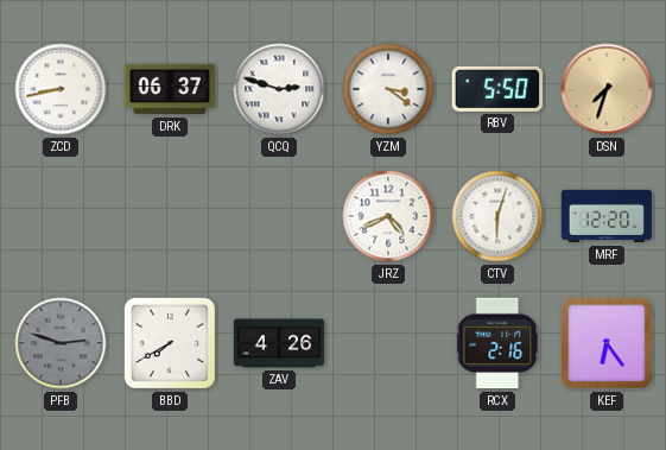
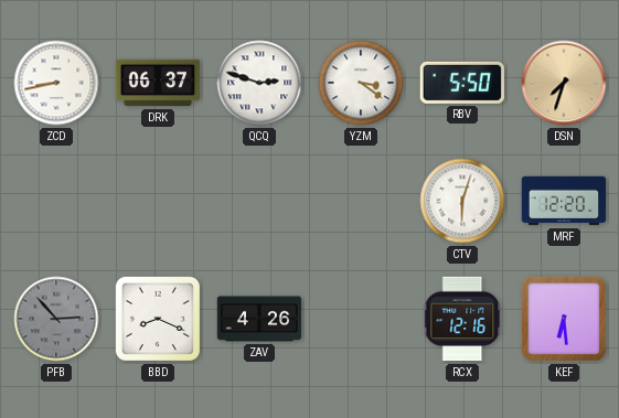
JRZ: 4:41 -> none (388, 216)
PFB: 2:48 -> 2:53 (56, 319)
BBD: 7:40 -> 8:19 (158, 319)
RCX: 2:16 -> 12:16 (462, 319)
KEF: 6:24 -> 6:29 (564, 319)
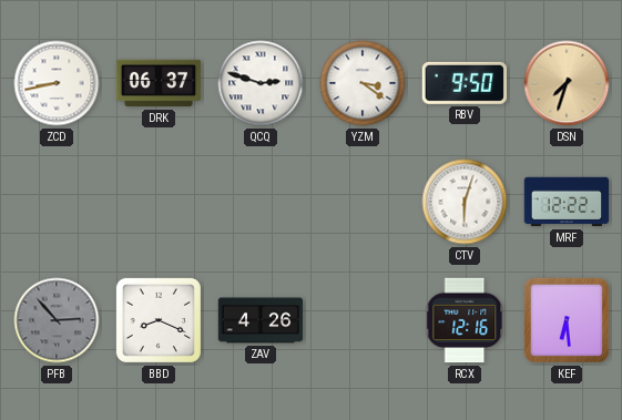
RBV: 5:50 -> 9:50 (463, 83)
MRF: 12:20 -> 12:22 (567, 202)
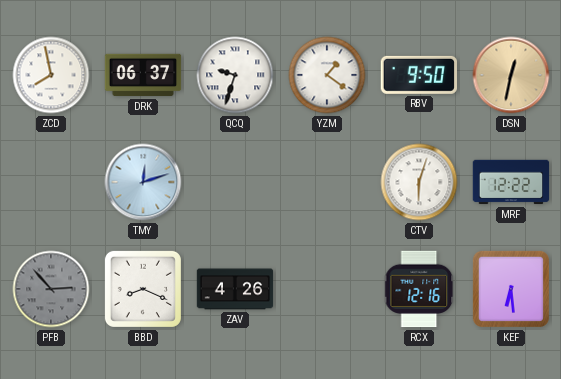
ZCD: 8:43 -> 7:58 (51, 75)
QCQ: 2:48 -> 9:33 (235, 75)
YZM: 3:21 -> 1:21 (327, 75)
DSN: 7:33 -> 12:32 (511, 75)
TMY: none -> 12:12 (143, 182)
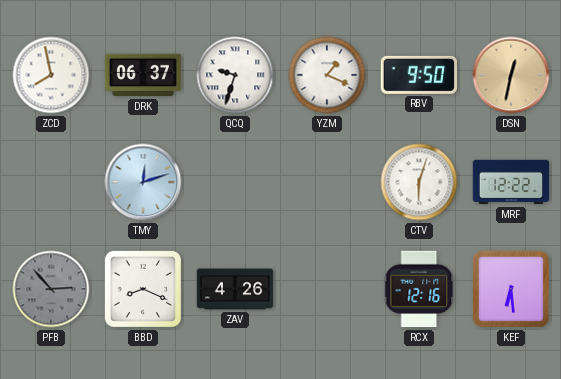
YZM: 1:21 -> 1:19 (327, 75)
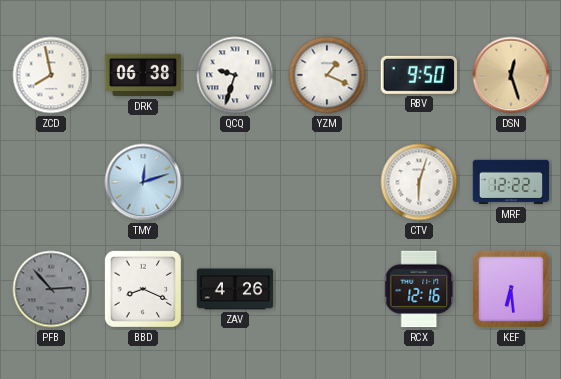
DRK: 06:37 -> 06:38 (143, 75)
DSN: 12:32 -> 12:27 (511, 75)
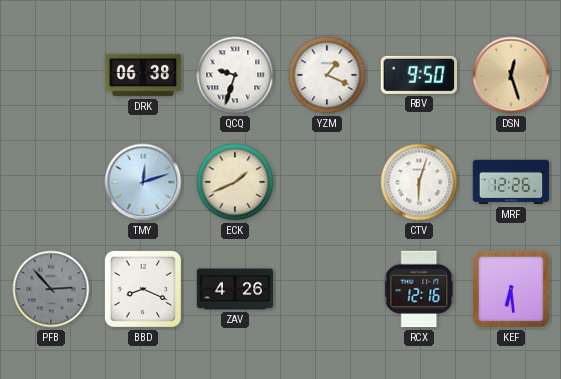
ZCD: 7:58 -> none (51, 75)
ECK: none -> 1:41 (235, 182)
MRF: 12:22 -> 12:26 (511, 182)
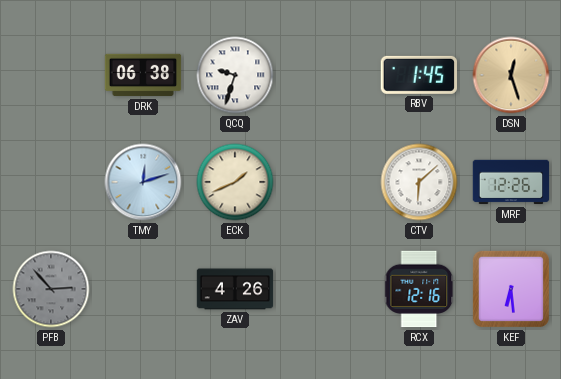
YZM: 1:19 -> none (327, 75)
RBV: 9:50 -> 1:45 (418, 75)
CTV: 6:03 -> 6:08 (419, 182)
BBD: 8:19 -> none (143, 289)
